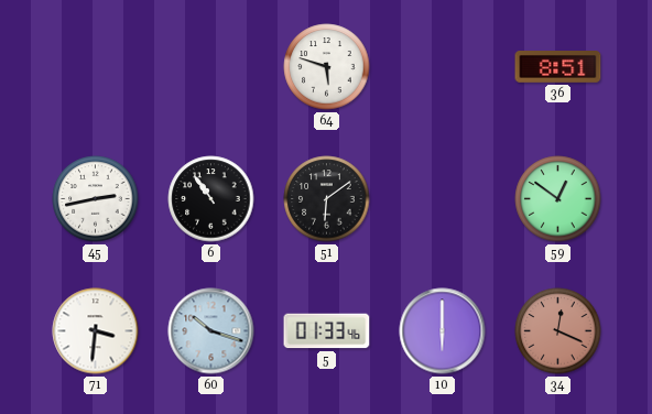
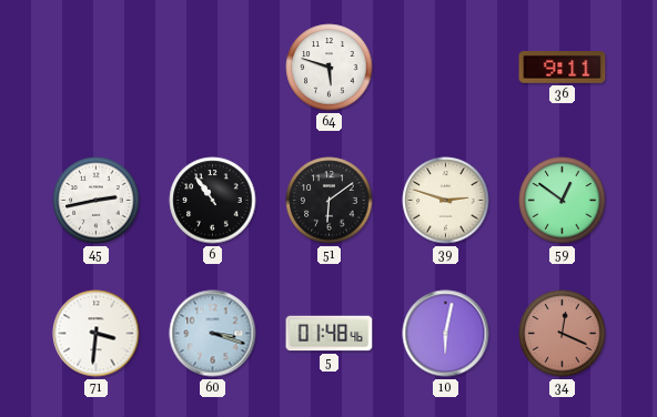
36: 8:51 -> 9:11 (563, 68)
39: none -> 2:48 (446, 201)
60: 10:18 -> 3:18 (213, 334)
5: 01:33 -> 01:48 (330, 334)
10: 6:00 -> 6:02 (446, 334)
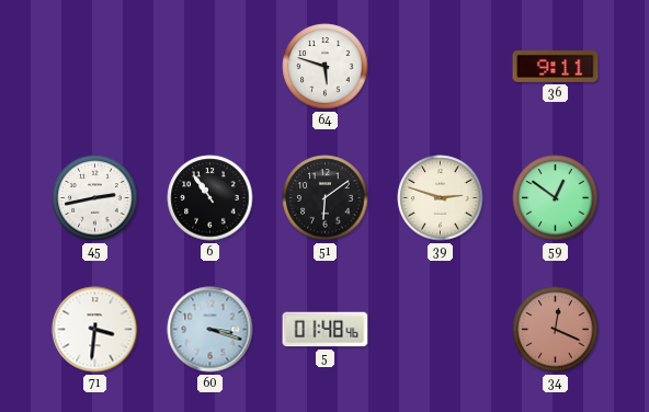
10: 6:02 -> none (446, 334)
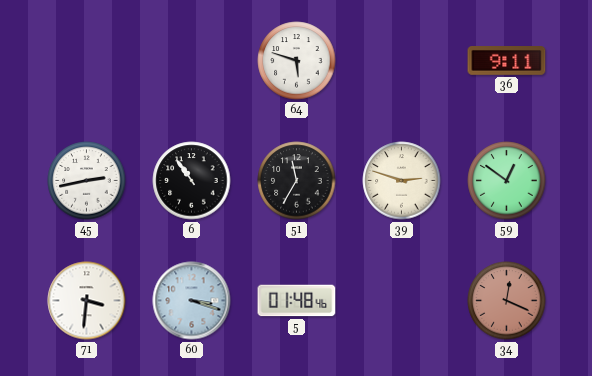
51: 6:09 -> 11:35 (297, 181)
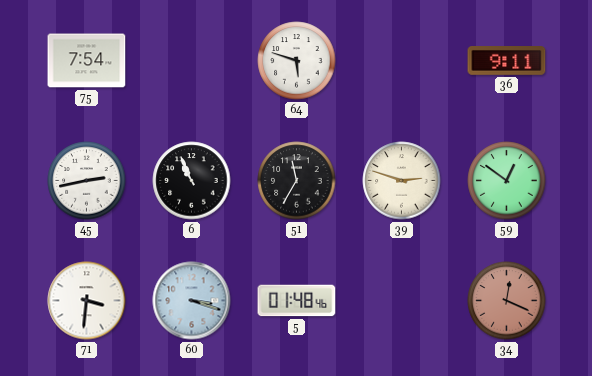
75: none -> 7:54 (87, 61)
6: 10:54 -> 10:56 (192, 181)
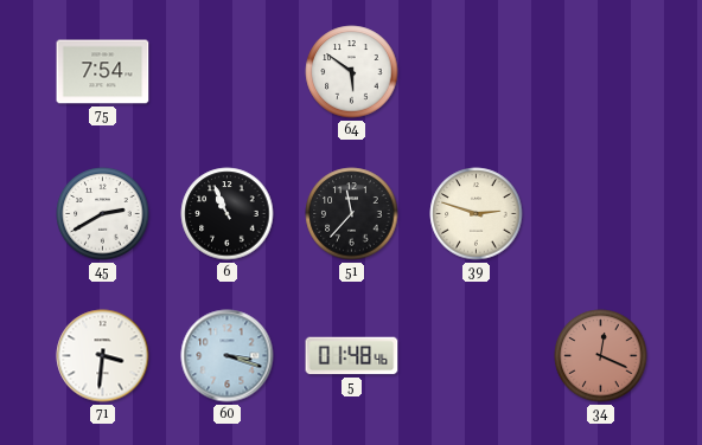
64: 5:48 -> 5:51 (352, 72)
36: 9:11 -> none (507, 61)
45: 2:43 -> 2:40 (103, 214)
51: 11:35 -> 11:37 (352, 214)
59: 12:51 -> none (507, 181)
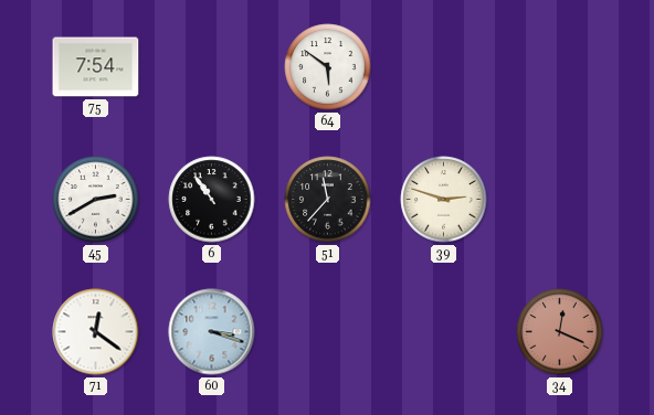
6: 10:56 -> 10:54 (212, 200)
71: 3:31 -> 12:21 (96, 332)
5: 01:48 -> none (352, 356)
